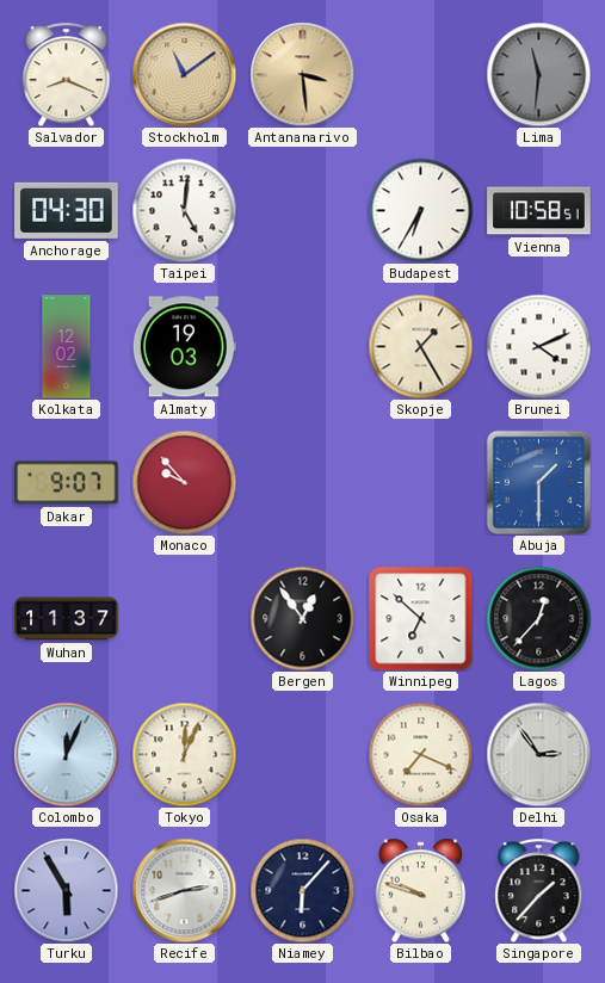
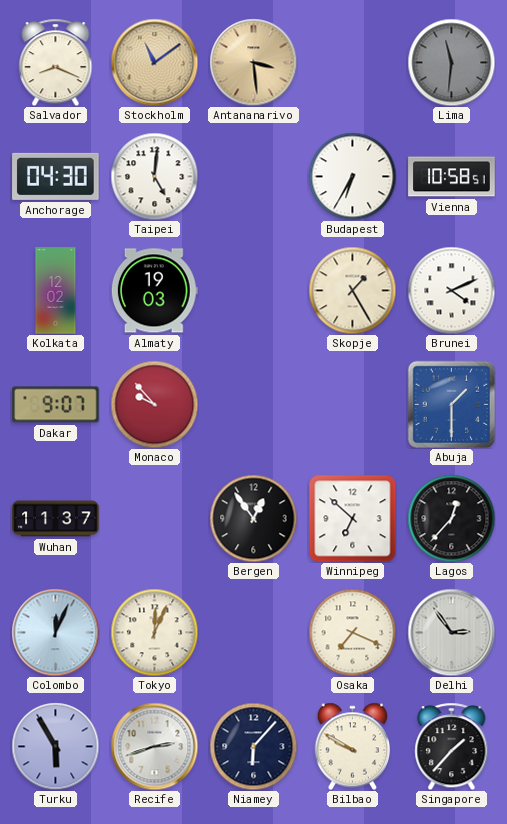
Bilbao: 9:48 -> 9:50 (353, 746)
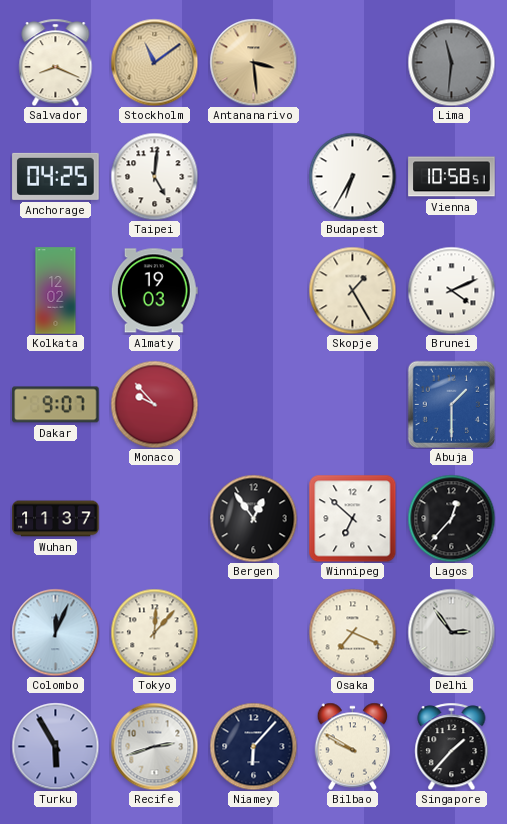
Anchorage: 04:30 -> 04:25 (56, 176)
Tokyo: 12:04 -> 12:07 (154, 632)
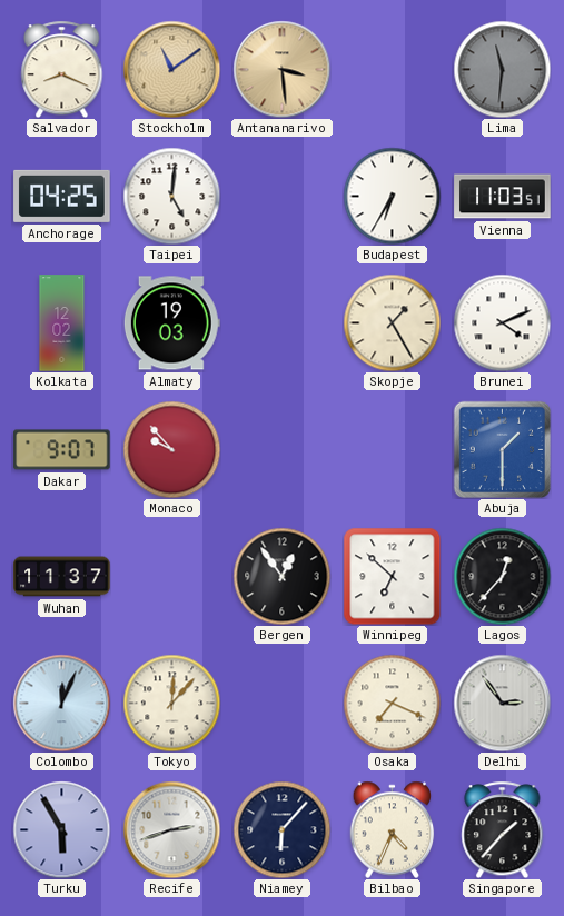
Vienna: 10:58 -> 11:03 (503, 197)
Bilbao: 9:50 -> 4:34 (393, 829)
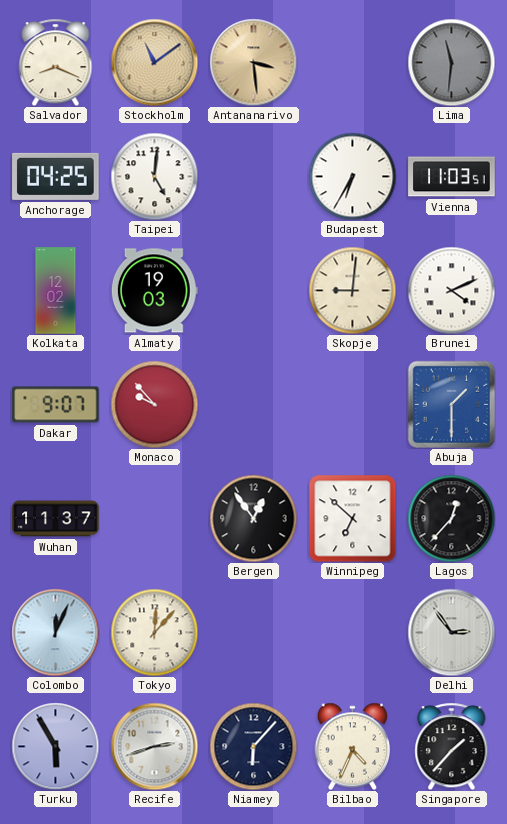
Skopje: 1:25 -> 9:01 (352, 290)
Osaka: 7:19 -> none (392, 703)
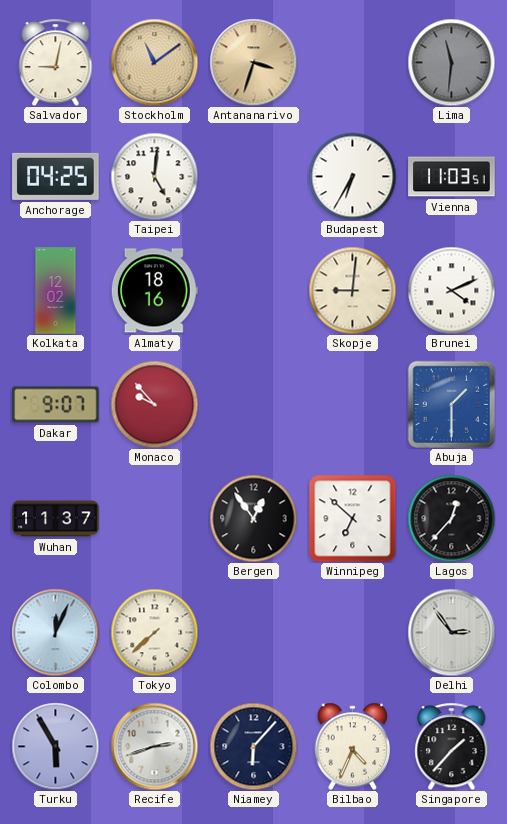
Salvador: 8:19 -> 9:02 (56, 62)
Antananarivo: 3:29 -> 3:33 (253, 62)
Almaty: 19:03 -> 18:16 (154, 291)
Tokyo: 12:07 -> 7:38 (154, 632)
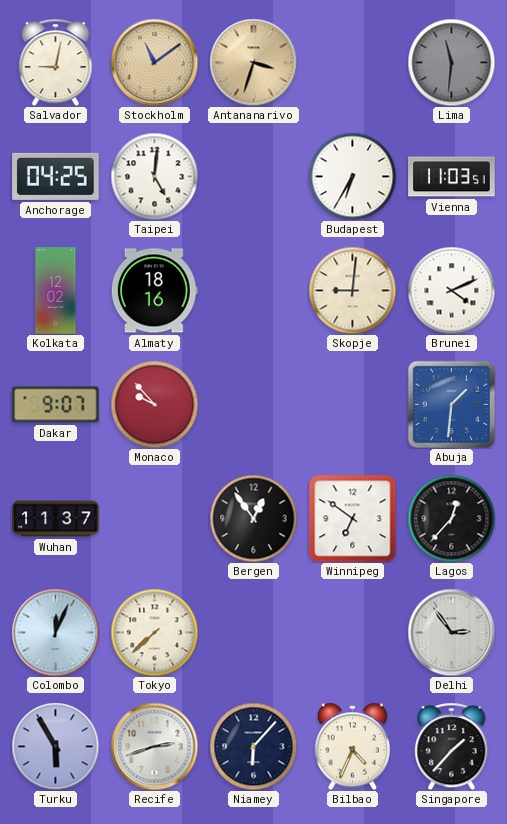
Abuja: 1:30 -> 1:31 (451, 404)
Winnipeg: 6:52 -> 6:51 (352, 518)
